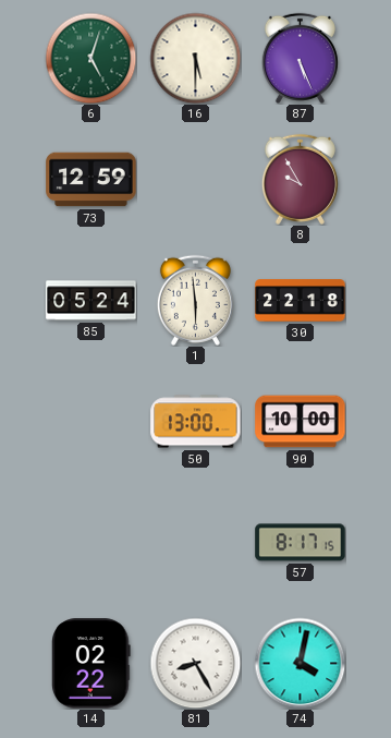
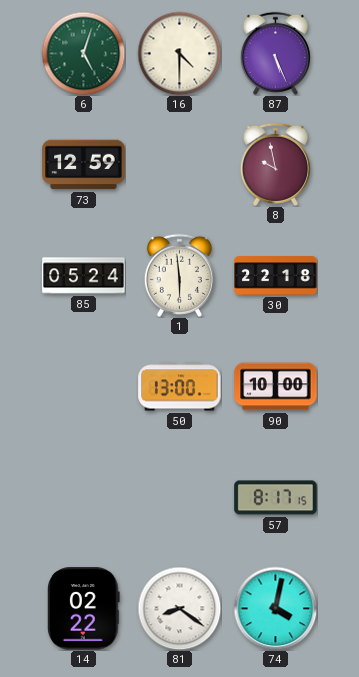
16: 5:30 -> 4:30 (179, 53)
8: 9:55 -> 9:58 (275, 164)
81: 8:25 -> 8:21 (179, 608)
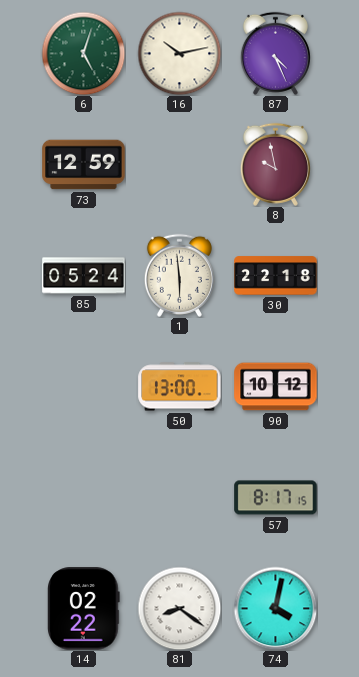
16: 4:30 -> 10:13 (179, 53)
87: 5:26 -> 4:26 (275, 53)
90: 10:00 -> 10:12 (276, 387)
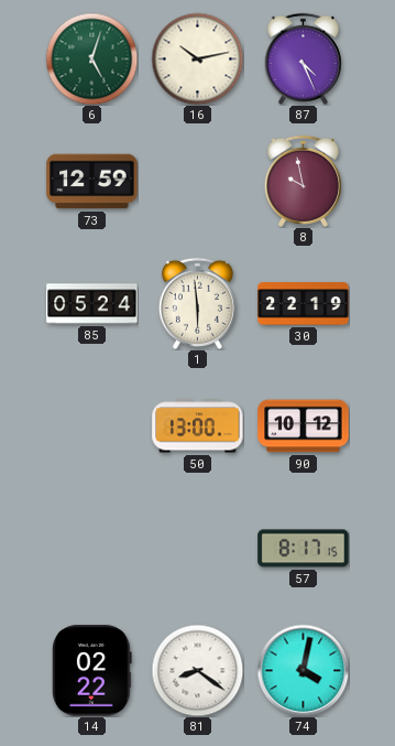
30: 22:18 -> 22:19 (304, 304)
